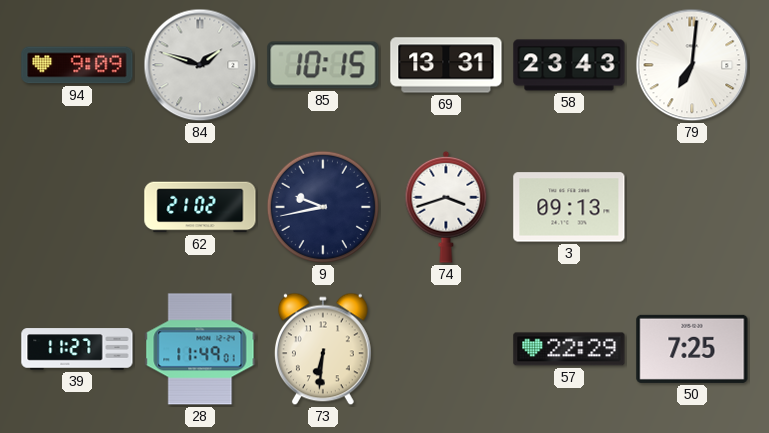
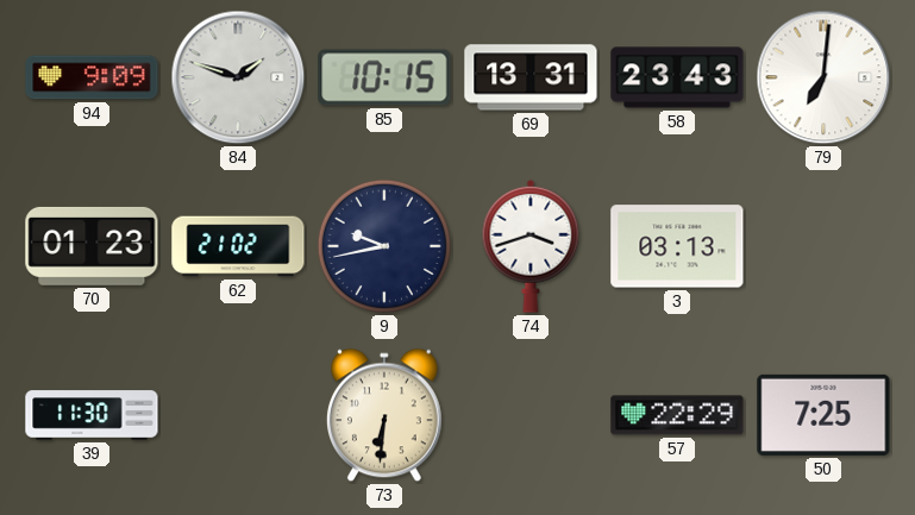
70: none -> 01:23 (92, 246)
3: 09:13 -> 03:13 (677, 246)
39: 11:27 -> 11:30 (92, 415)
28: 11:49 -> none (200, 349)
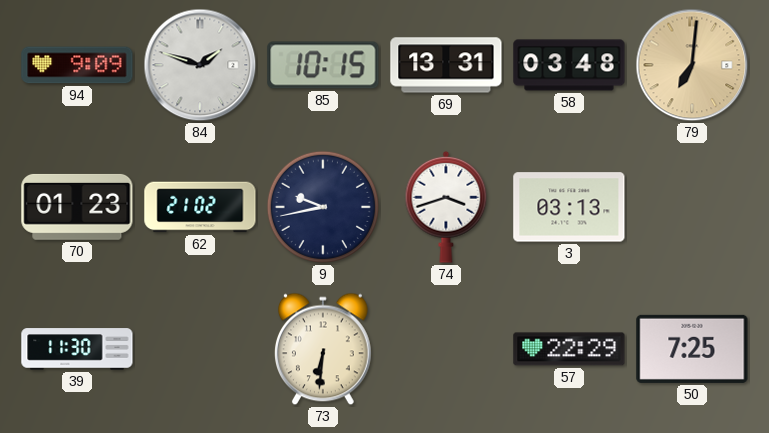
58: 23:43 -> 03:48 (569, 65)
79 dial: white -> champagne (692, 65)
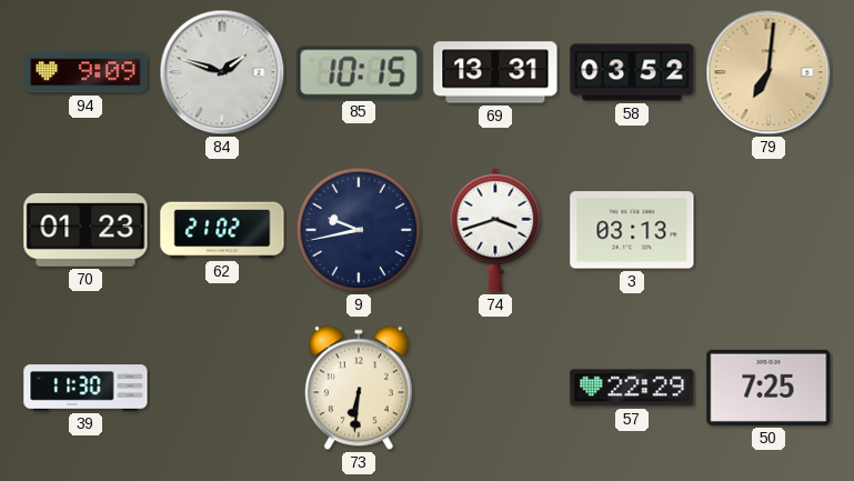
58: 03:48 -> 03:52 (632, 72)
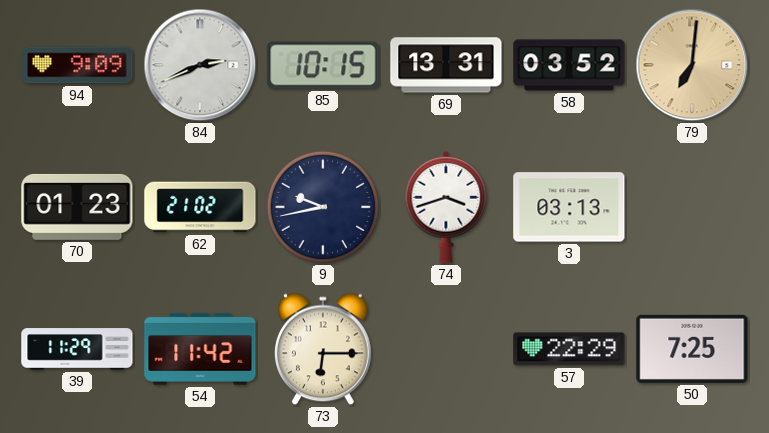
84: 1:48 -> 2:41 (200, 65)
39: 11:30 -> 11:29 (77, 349)
54: none -> 11:42 (200, 349)
73: 6:31 -> 6:15 (323, 349)
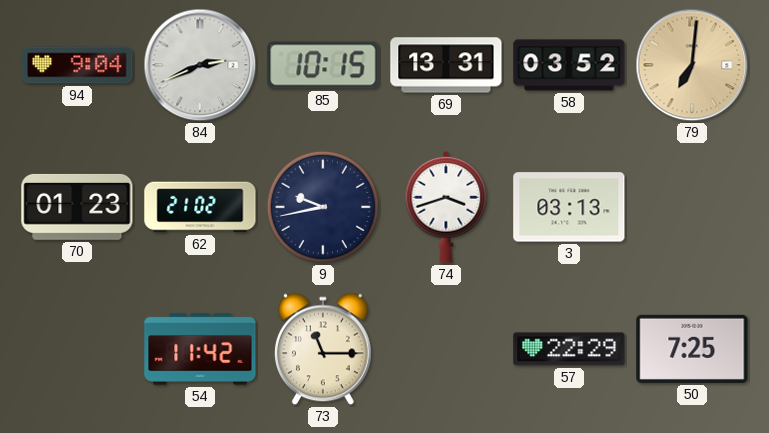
94: 9:09 -> 9:04 (77, 65)
39: 11:29 -> none (77, 349)
73: 6:15 -> 11:15 (323, 349)
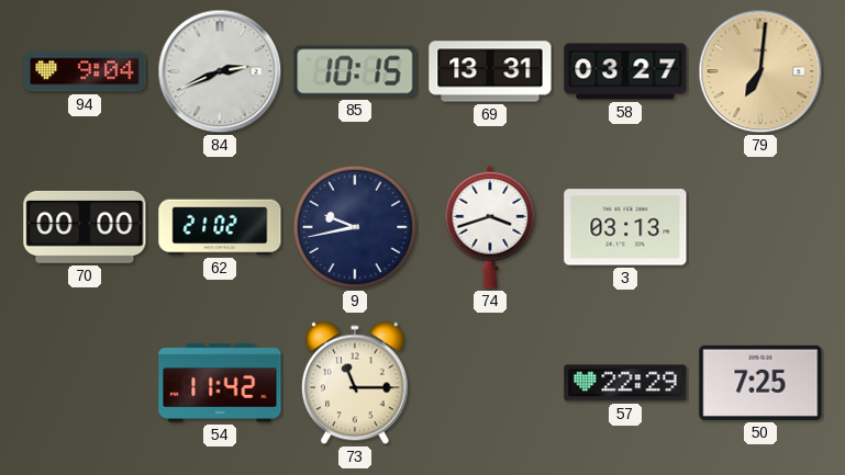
58: 03:52 -> 03:27 (625, 71)
70: 01:23 -> 00:00 (85, 227)
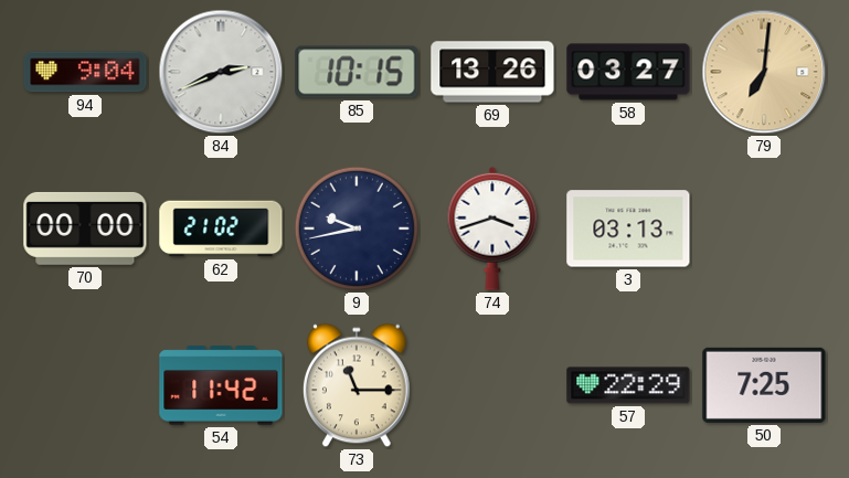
69: 13:31 -> 13:26 (492, 72)
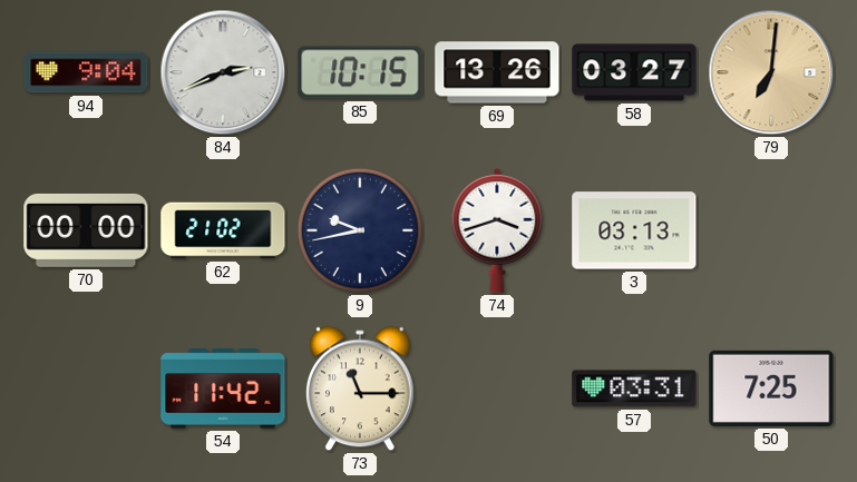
57: 22:29 -> 03:31 (634, 388)
